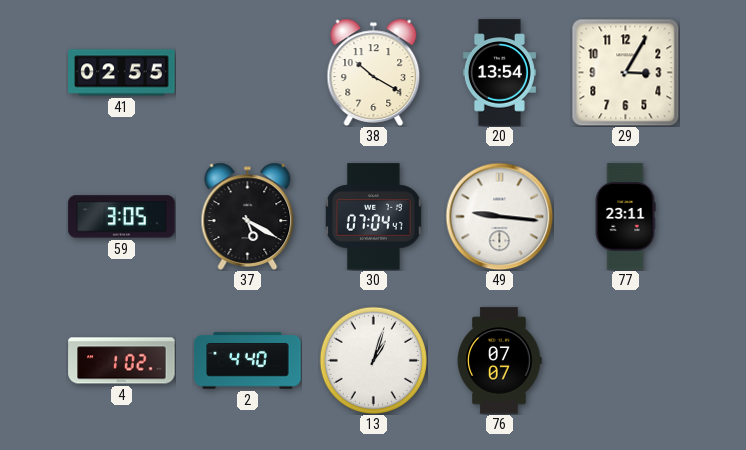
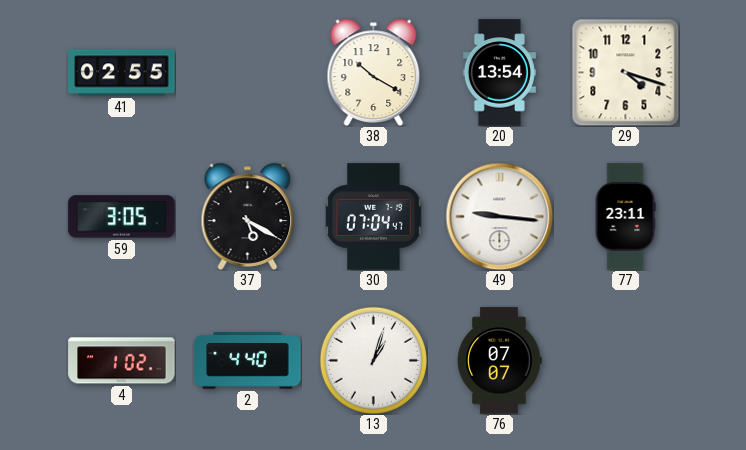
29: 3:05 -> 4:18 (625, 72)
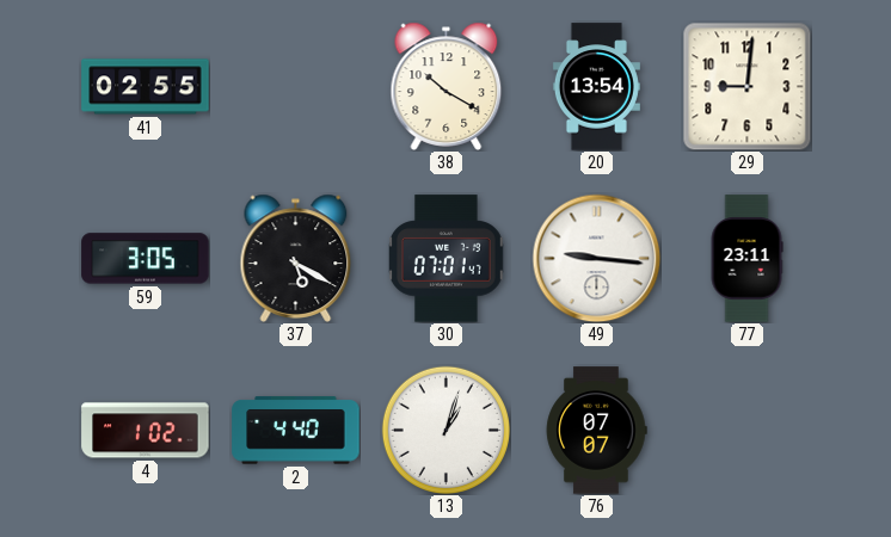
29: 4:18 -> 9:01 (746, 86)
30: 07:04 -> 07:01 (447, 259)
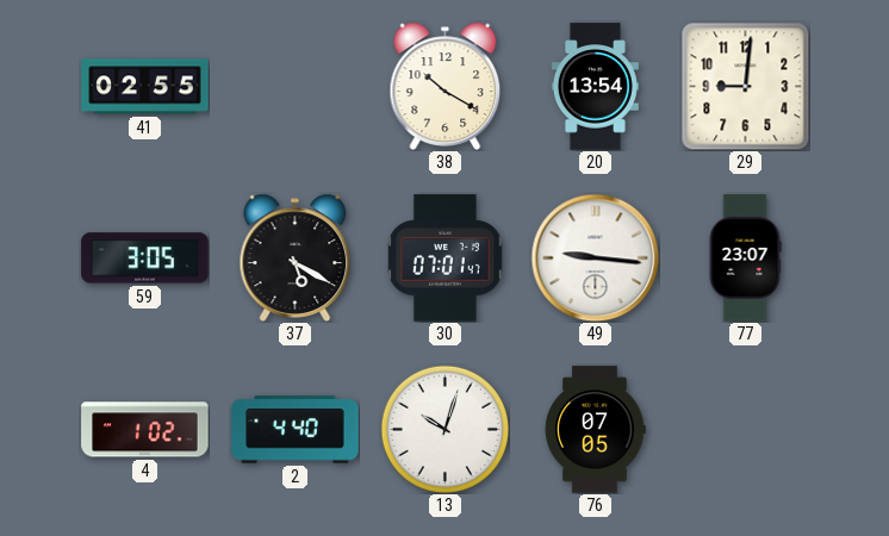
77: 23:11 -> 23:07 (745, 258)
13: 1:03 -> 10:03 (444, 429)
76: 07:07 -> 07:05 (595, 430)
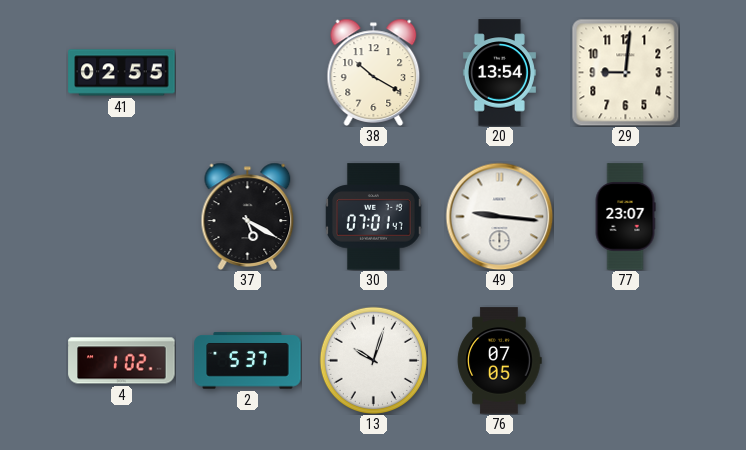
59: 3:05 -> none (145, 258)
2: 4:40 -> 5:37 (248, 361)
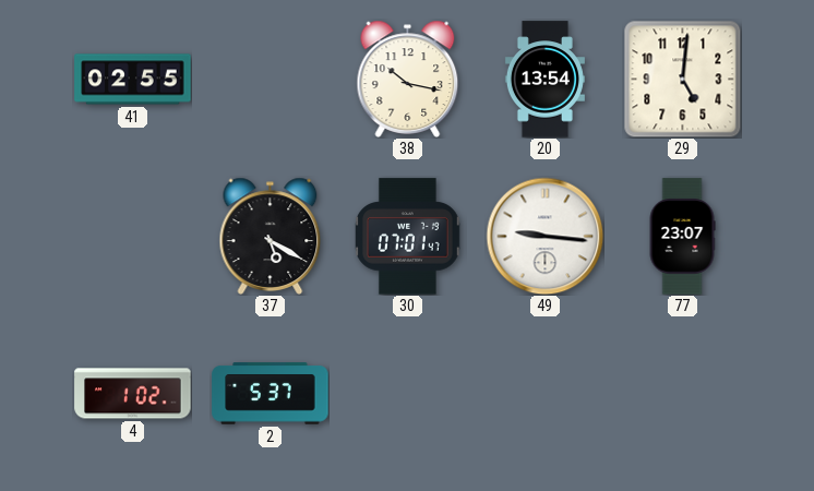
38: 10:20 -> 10:17 (408, 79)
29: 9:01 -> 5:01 (682, 79)
13: 10:03 -> none (373, 360)
76: 07:05 -> none (499, 361)
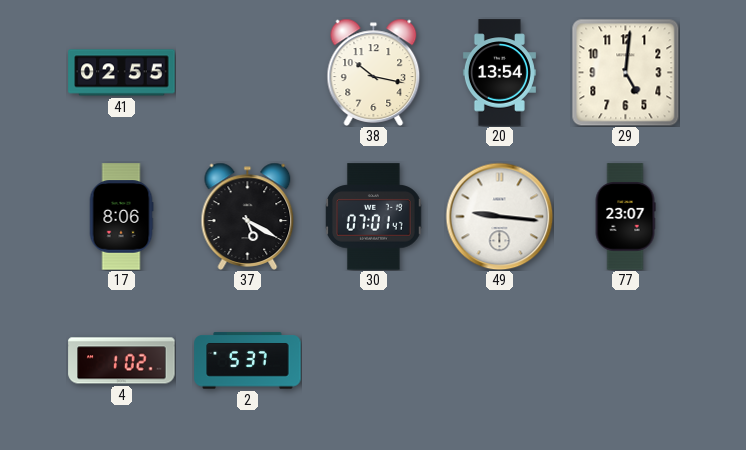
17: none -> 8:06 (121, 217)
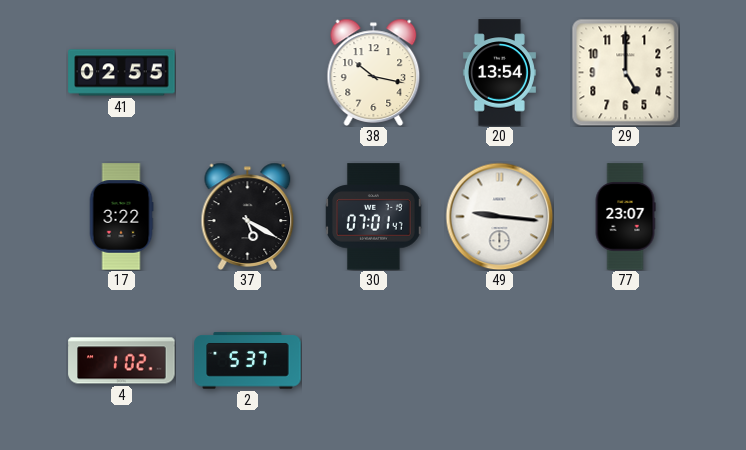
29: 5:01 -> 5:00 (625, 72)
17: 8:06 -> 3:22 (121, 217)
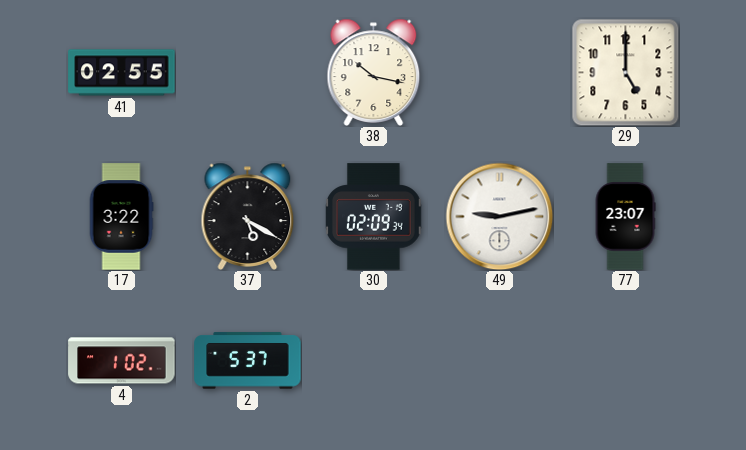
20: 13:54 -> none (499, 73)
30: 07:01 -> 02:09 (374, 217)
49: 9:16 -> 9:13 (499, 216)
